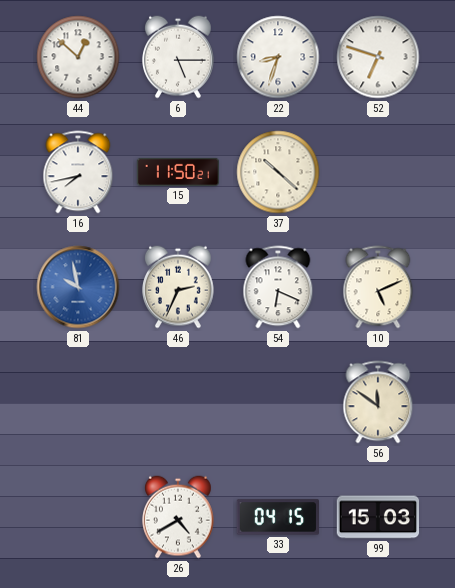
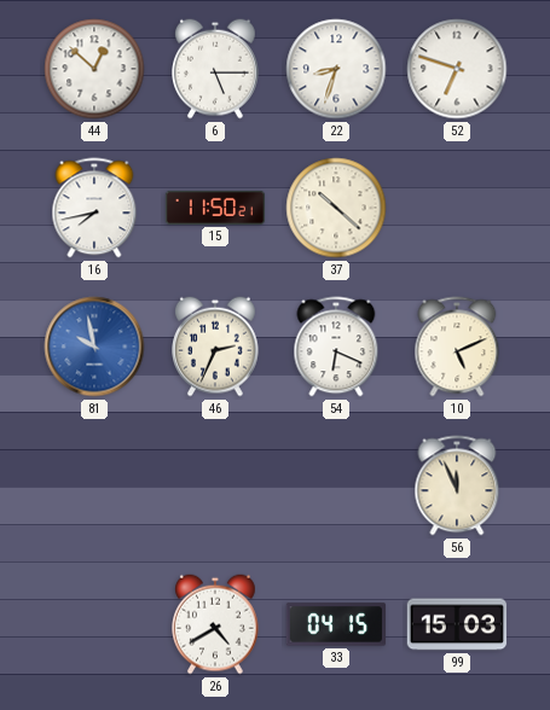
56: 11:51 -> 11:56 (457, 485)
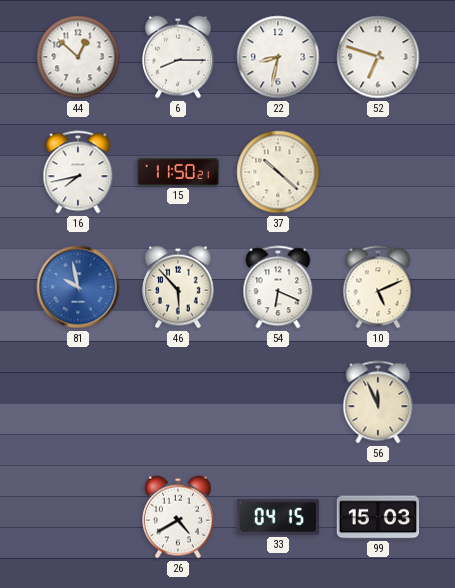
6: 5:15 -> 8:15 (179, 57)
22: 8:33 -> 8:32 (278, 57)
46: 2:34 -> 5:53 (179, 287)
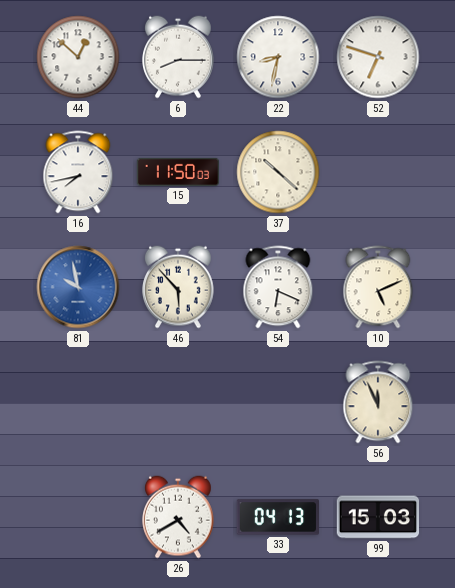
15: 11:50:21 -> 11:50:03 (178, 172)
33: 04:15 -> 04:13 (278, 517)
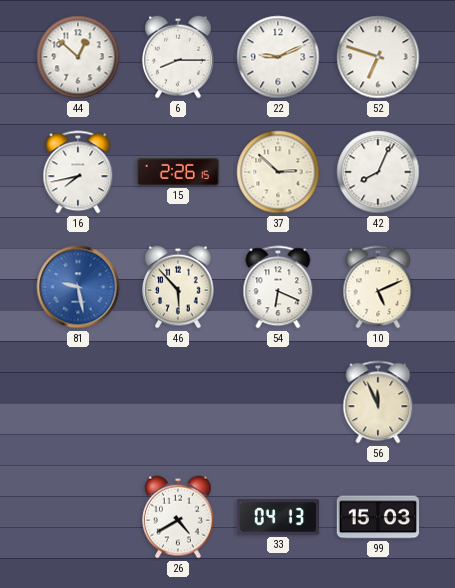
22: 8:32 -> 9:11 (278, 57)
15: 11:50 -> 2:26 (178, 172)
37: 10:22 -> 2:52 (278, 172)
42: none -> 8:04 (378, 172)
81: 9:58 -> 9:28 (78, 287)
